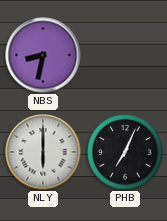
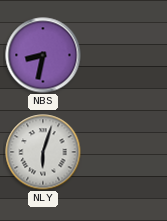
NLY: 6:00 -> 6:03 (43, 152)
PHB: 7:04 -> none (125, 152)
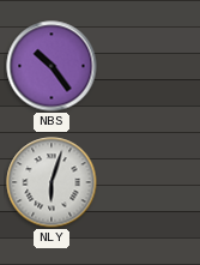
NBS: 8:32 -> 10:24 (51, 66)
